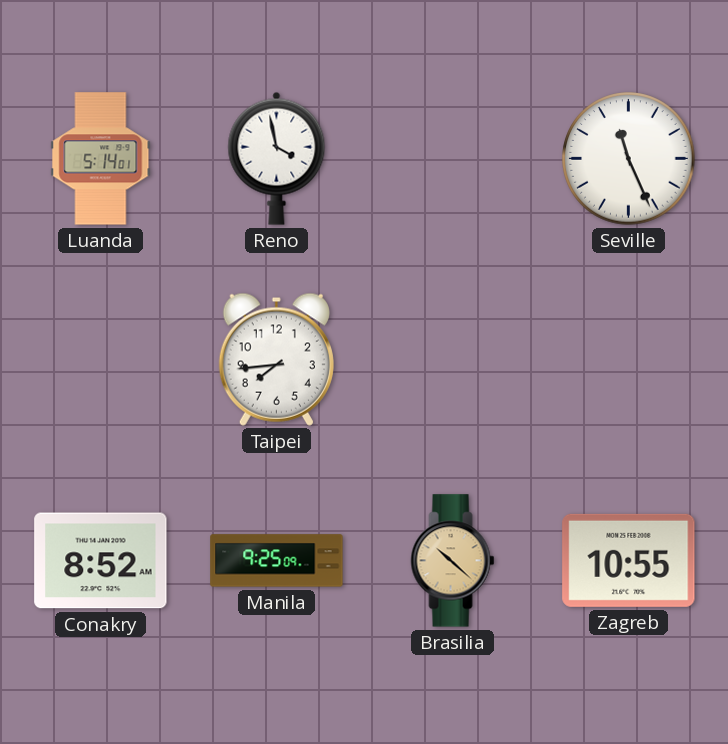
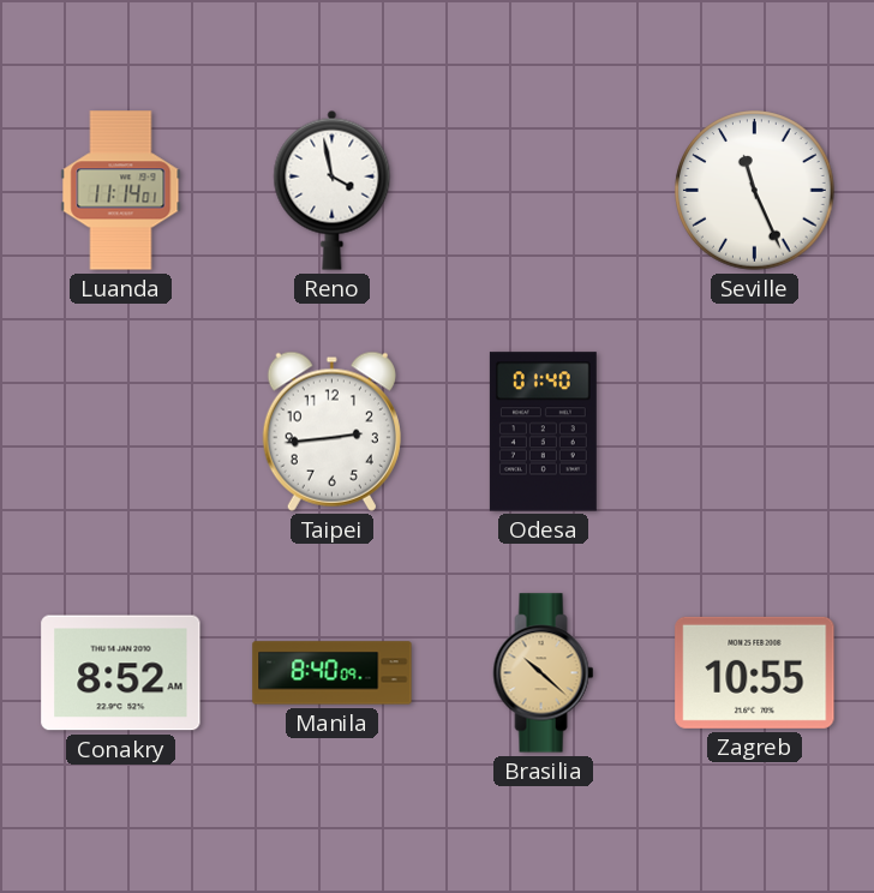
Luanda: 5:14 -> 11:14 (121, 191)
Taipei: 7:44 -> 2:44 (331, 431)
Odesa: none -> 01:40 (543, 432)
Manila: 9:25 -> 8:40 (333, 673)
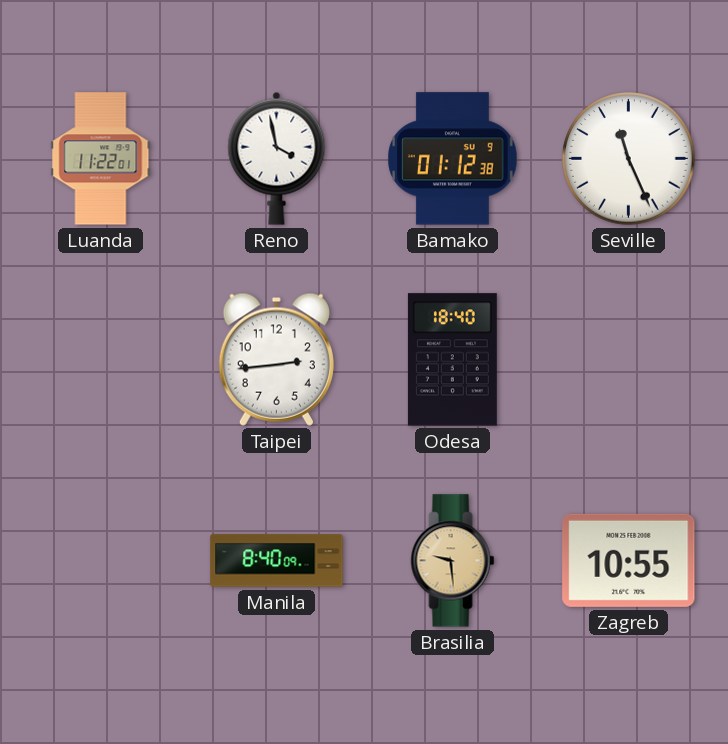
Luanda: 11:14 -> 11:22 (101, 159)
Bamako: none -> 01:12 (453, 159)
Odesa: 01:40 -> 18:40 (452, 360)
Conakry: 8:52 -> none (121, 673)
Brasilia: 10:22 -> 9:29 (453, 561)
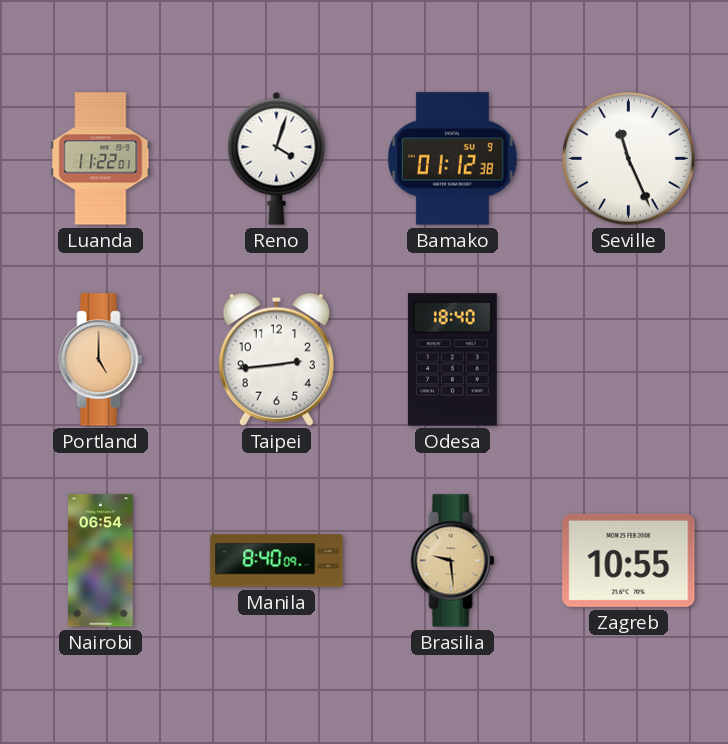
Reno: 3:58 -> 4:03 (277, 158)
Portland: none -> 5:00 (101, 360)
Nairobi: none -> 06:54 (101, 561)
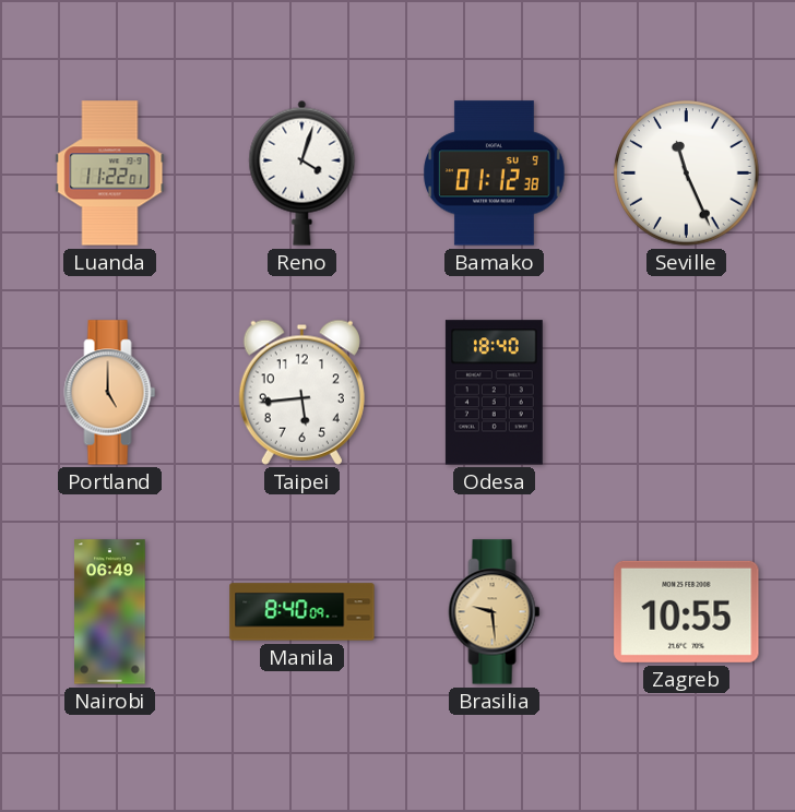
Taipei: 2:44 -> 5:44 (301, 392)
Nairobi: 06:54 -> 06:49 (110, 612)
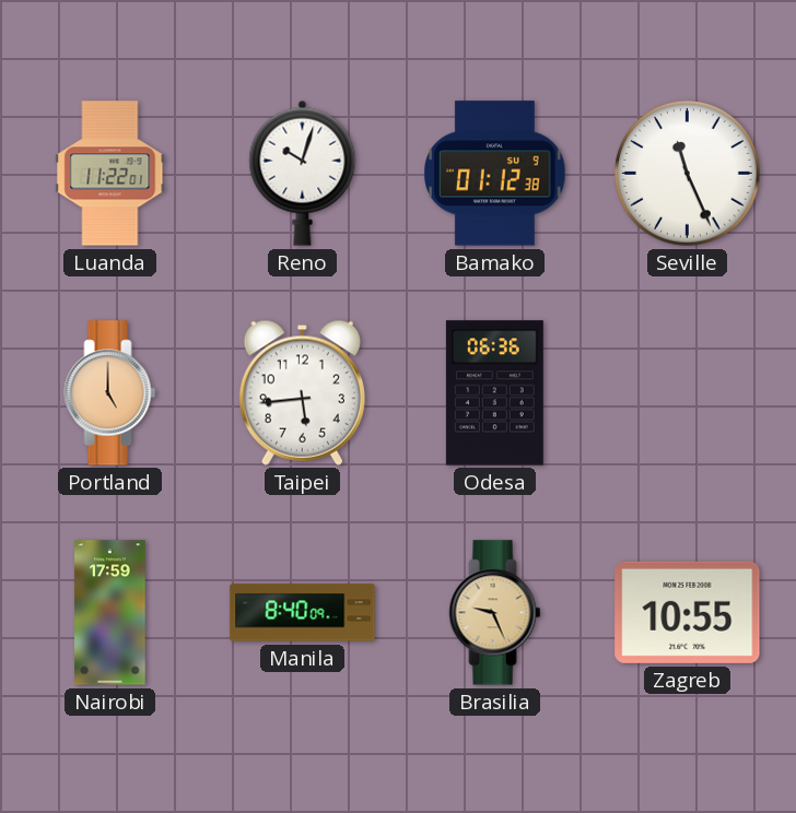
Reno: 4:03 -> 10:03 (303, 173)
Odesa: 18:40 -> 06:36 (494, 393)
Nairobi: 06:49 -> 17:59 (110, 613)
Brasilia: 9:29 -> 9:26 (495, 613)
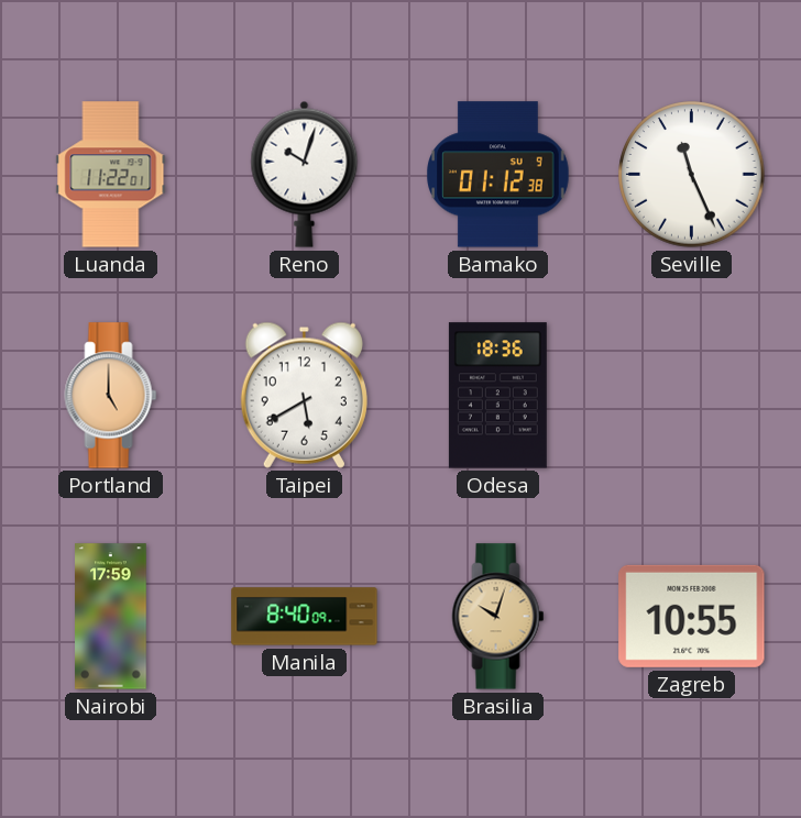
Taipei: 5:44 -> 5:40 (304, 395)
Odesa: 06:36 -> 18:36 (497, 396)
Brasilia: 9:26 -> 10:03 (498, 617)
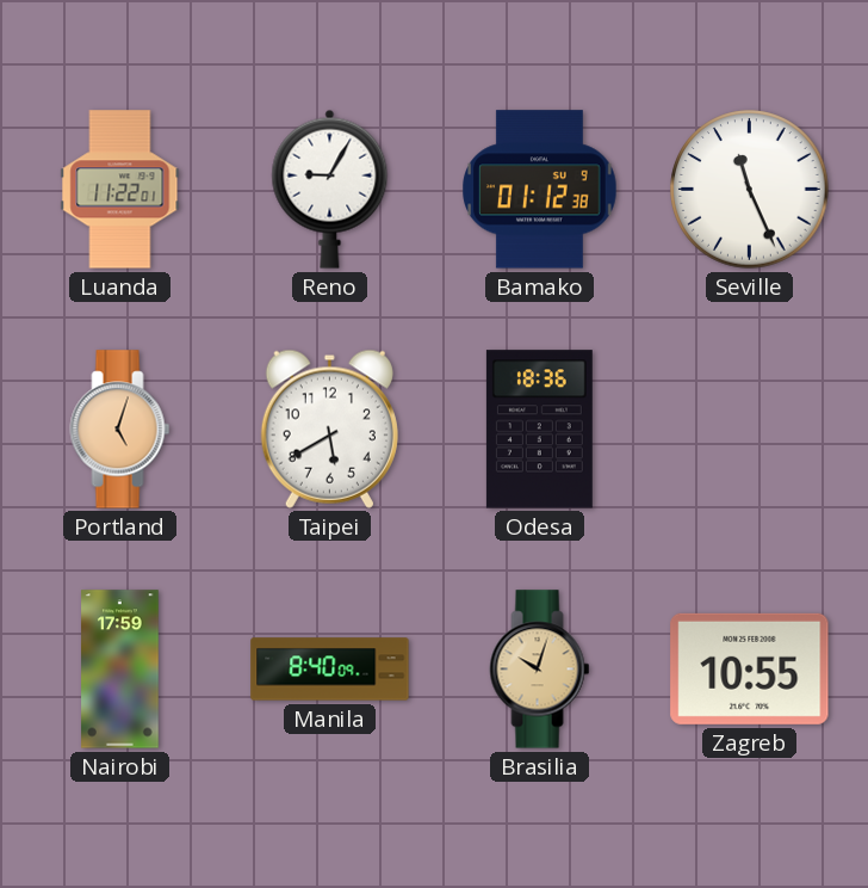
Reno: 10:03 -> 9:05 (330, 189)
Portland: 5:00 -> 5:03 (120, 430)
